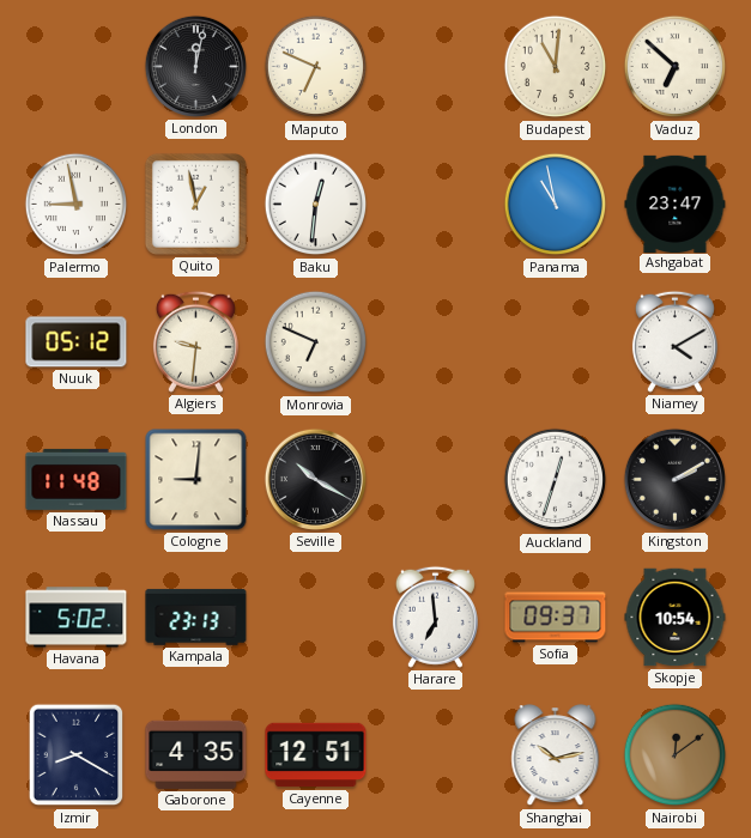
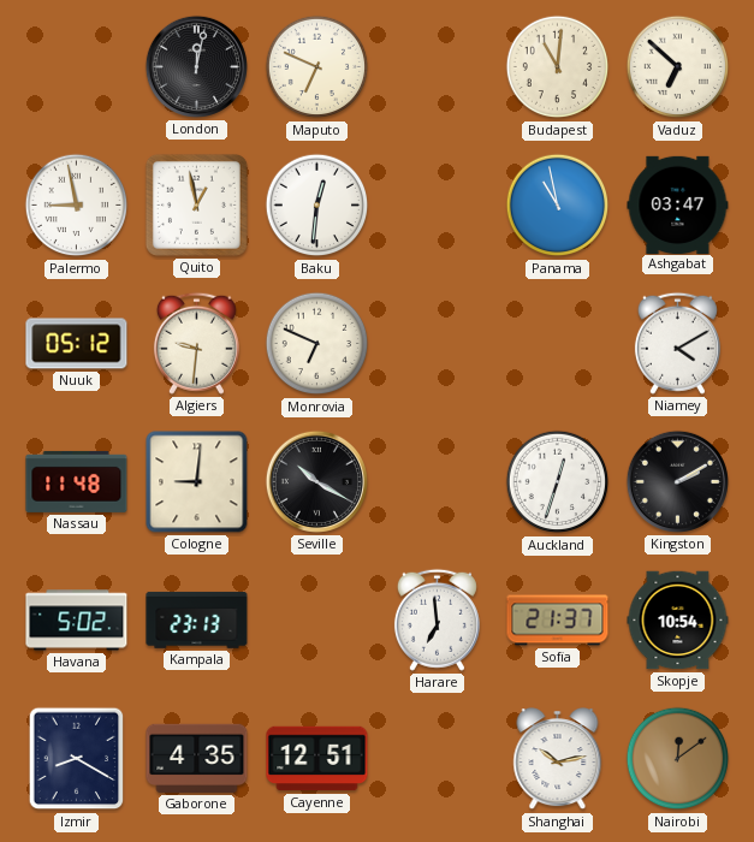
Ashgabat: 23:47 -> 03:47 (678, 204)
Sofia: 09:37 -> 21:37 (558, 621)
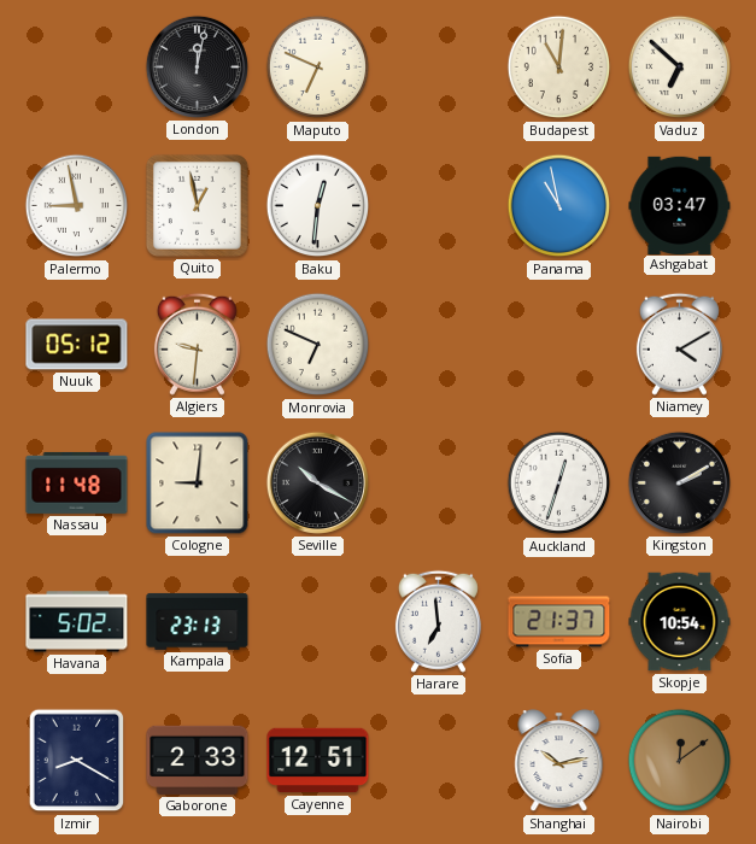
Gaborone: 4:35 -> 2:33 (198, 760)
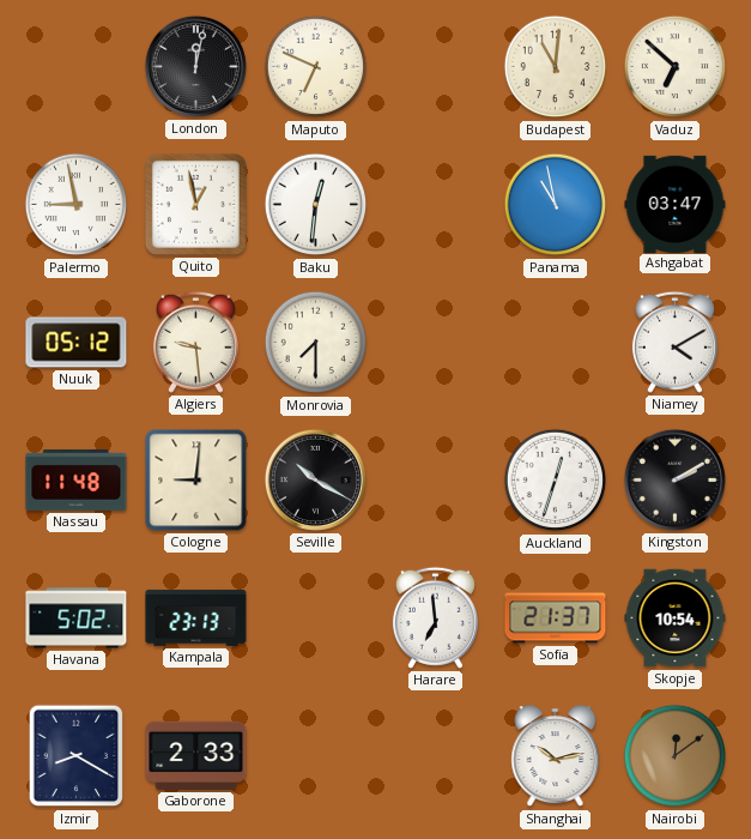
Algiers: 9:31 -> 9:29 (195, 342)
Monrovia: 6:49 -> 7:30 (316, 343)
Cayenne: 12:51 -> none (318, 761)
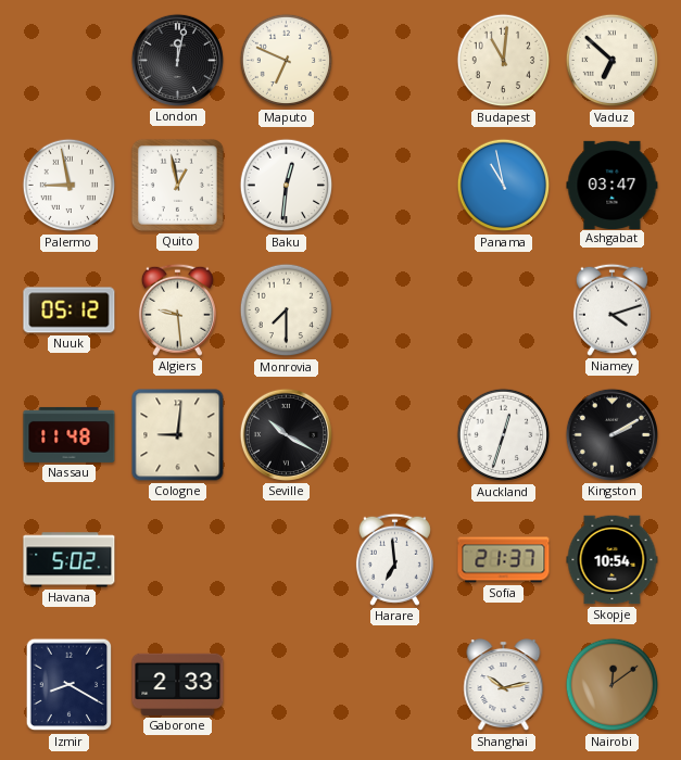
Niamey: 4:10 -> 4:12 (611, 309)
Kampala: 23:13 -> none (196, 617)
